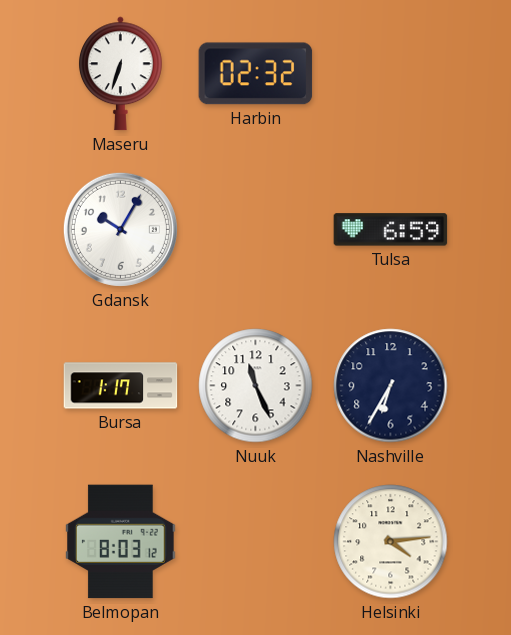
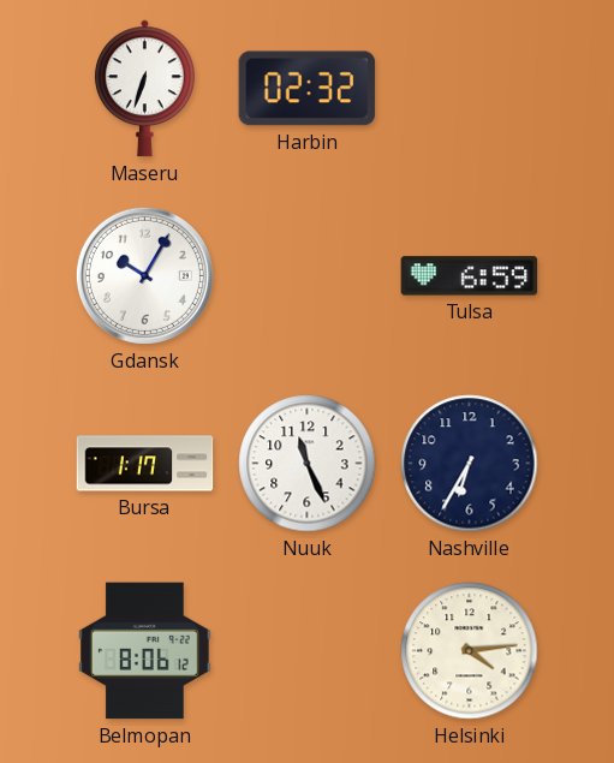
Belmopan: 8:03 -> 8:06 (145, 651)
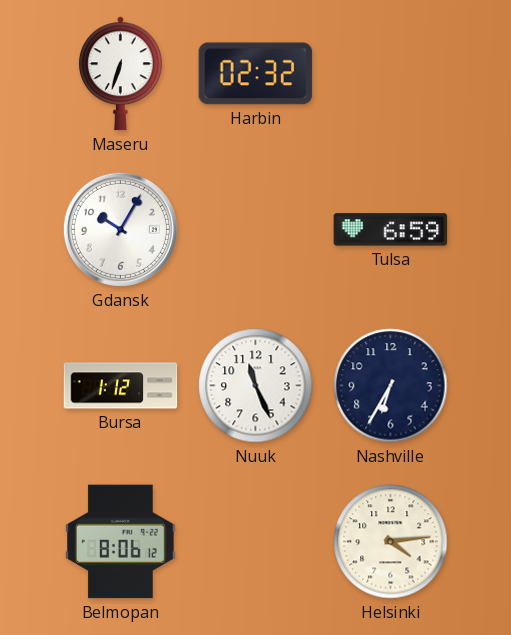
Bursa: 1:17 -> 1:12 (121, 386)
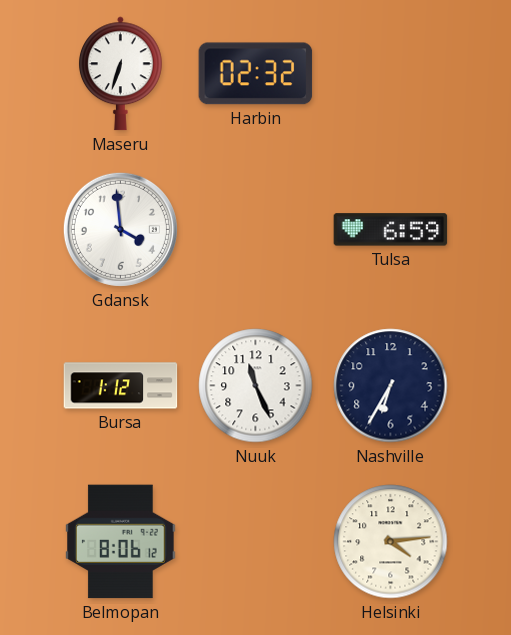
Gdansk: 10:05 -> 3:59 (120, 229)
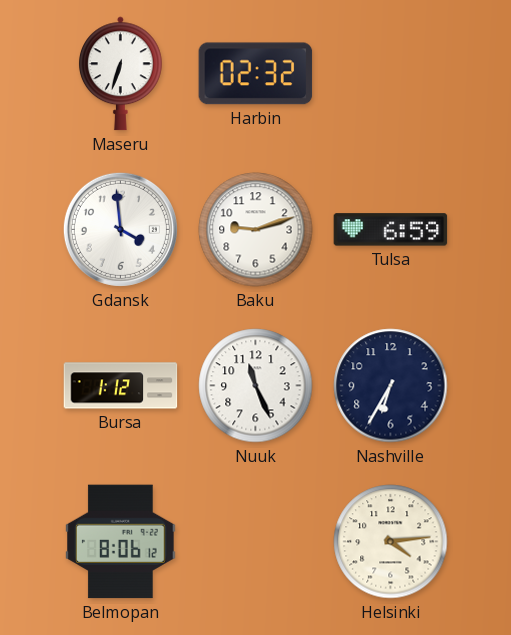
Baku: none -> 9:12 (256, 230)
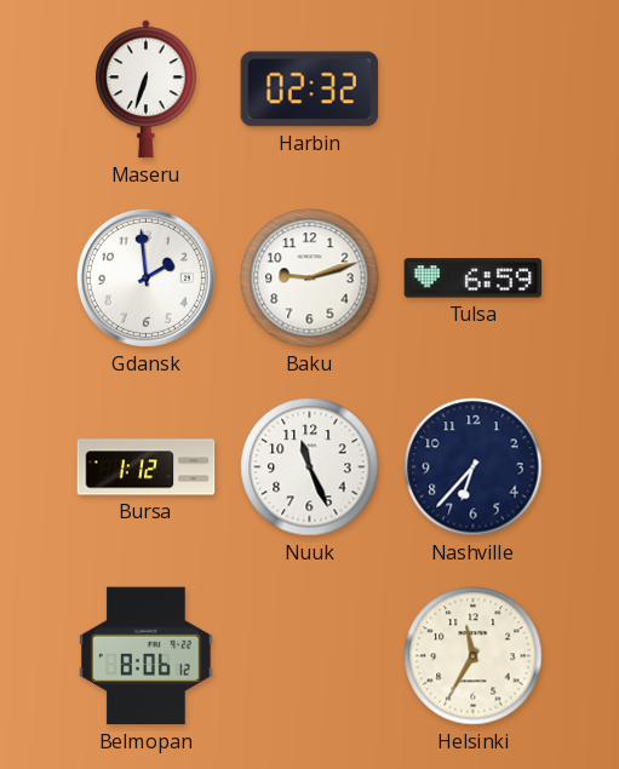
Gdansk: 3:59 -> 1:59 (145, 277)
Nashville: 6:35 -> 6:37 (474, 467)
Helsinki: 4:14 -> 11:35 (474, 656)
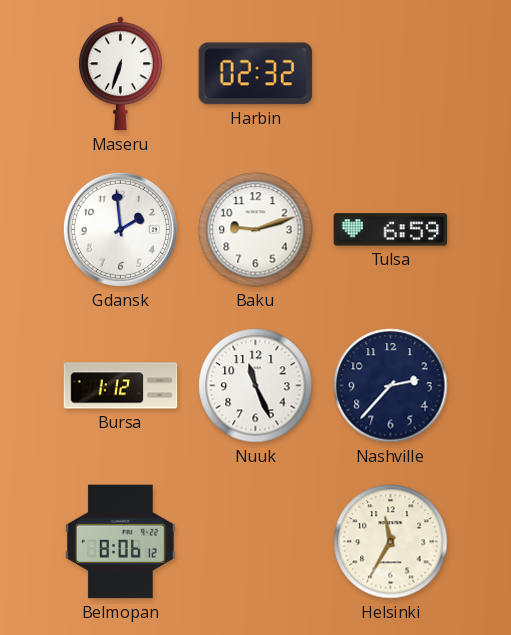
Nashville: 6:37 -> 2:37 (391, 386)
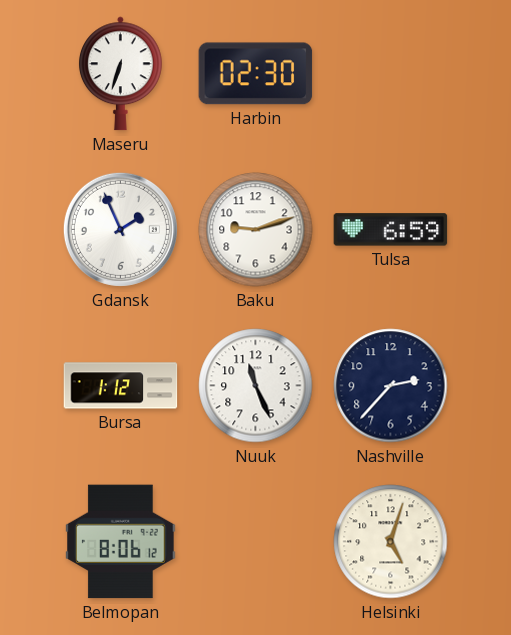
Harbin: 02:32 -> 02:30 (256, 74)
Gdansk: 1:59 -> 1:56 (120, 229)
Helsinki: 11:35 -> 5:03 (391, 542)
